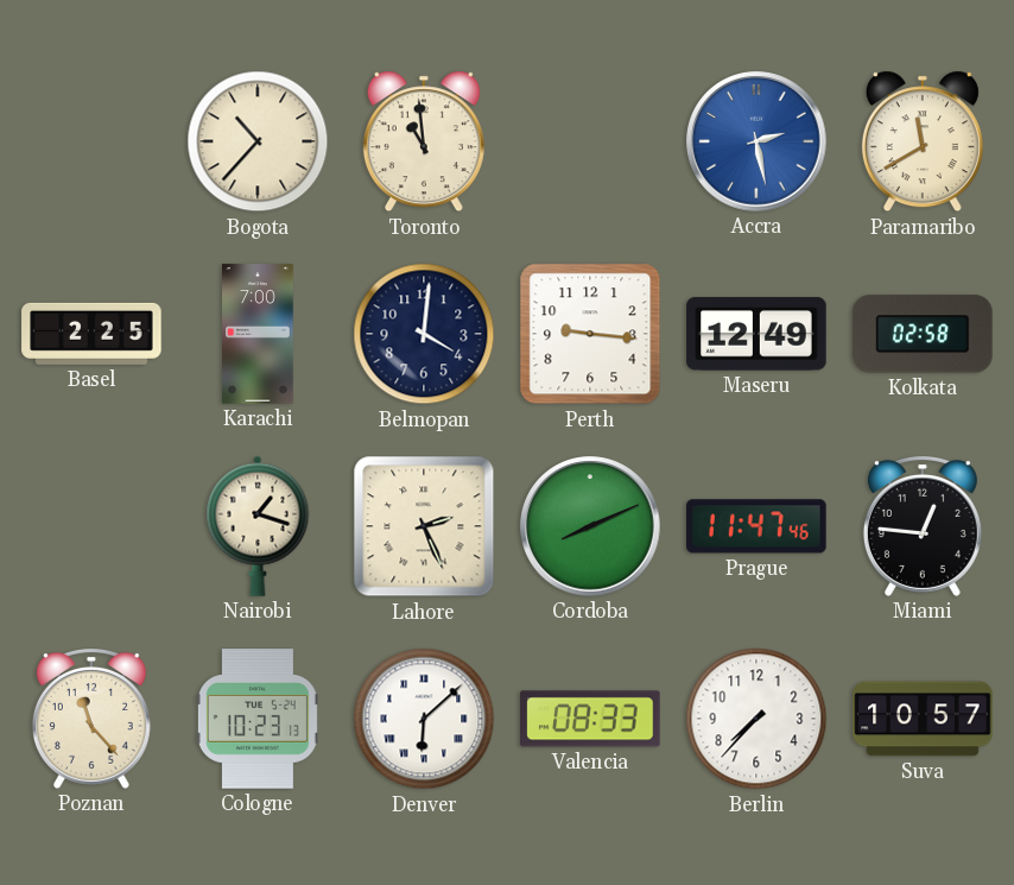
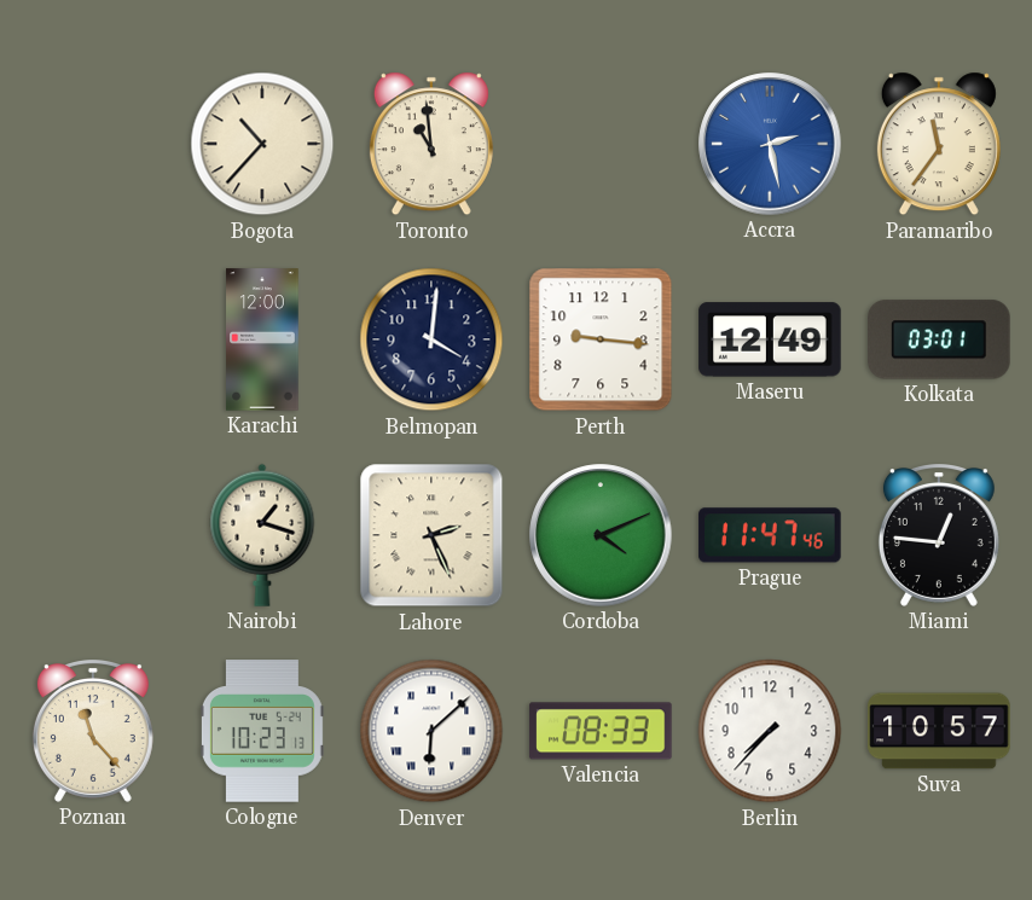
Paramaribo: 11:40 -> 11:36 (939, 144)
Basel: 2:25 -> none (91, 334)
Karachi: 7:00 -> 12:00 (262, 339)
Kolkata: 02:58 -> 03:01 (939, 339)
Cordoba: 8:11 -> 4:11 (601, 535)
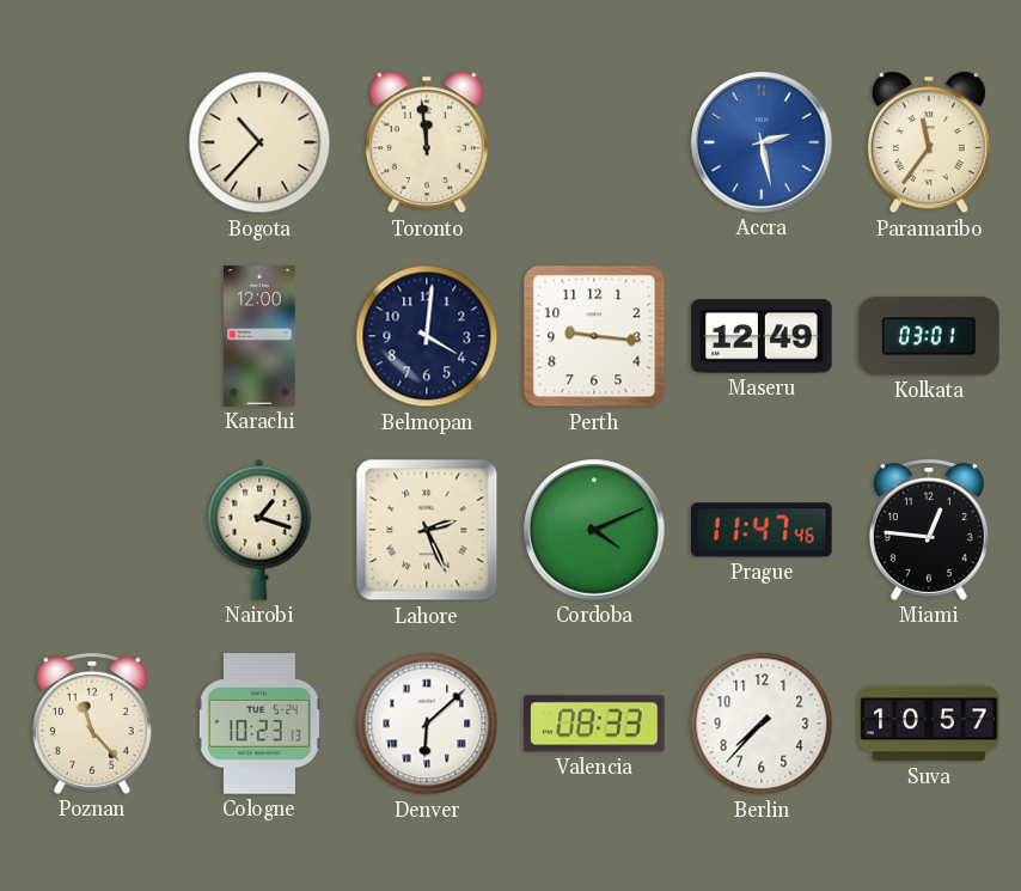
Toronto: 10:59 -> 11:59 (427, 142)
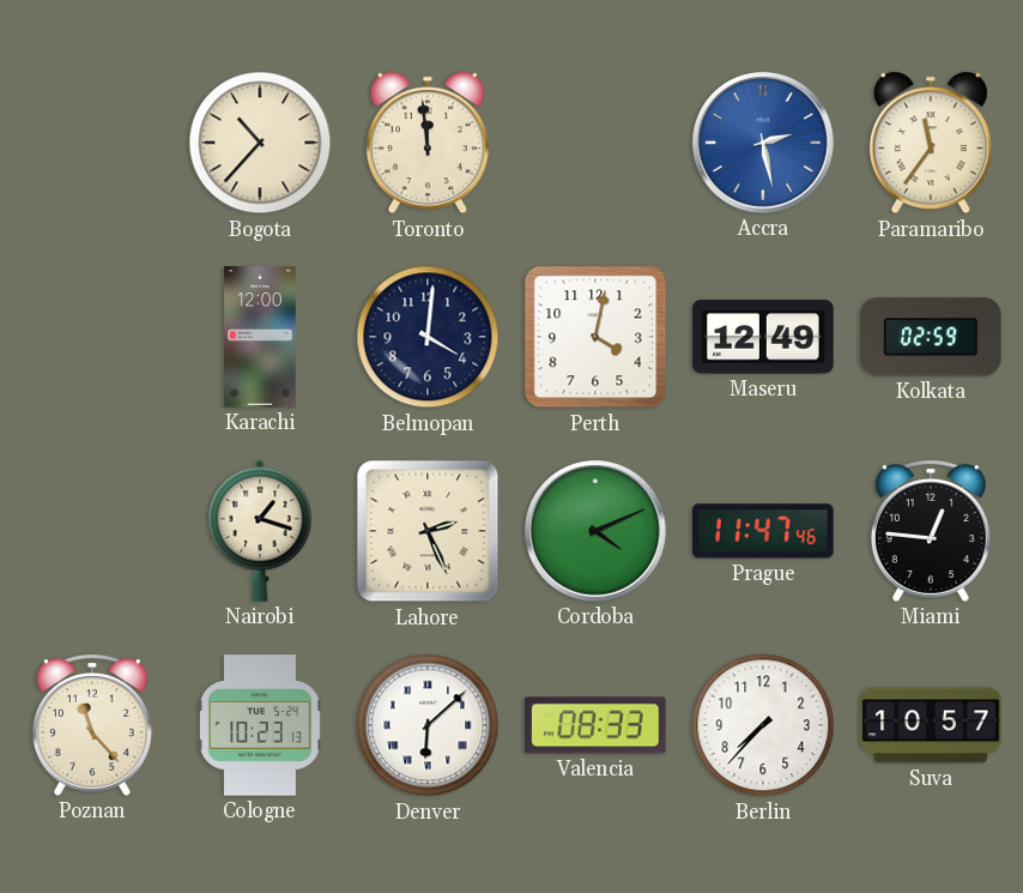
Perth: 9:16 -> 4:02 (595, 337)
Kolkata: 03:01 -> 02:59 (931, 337)
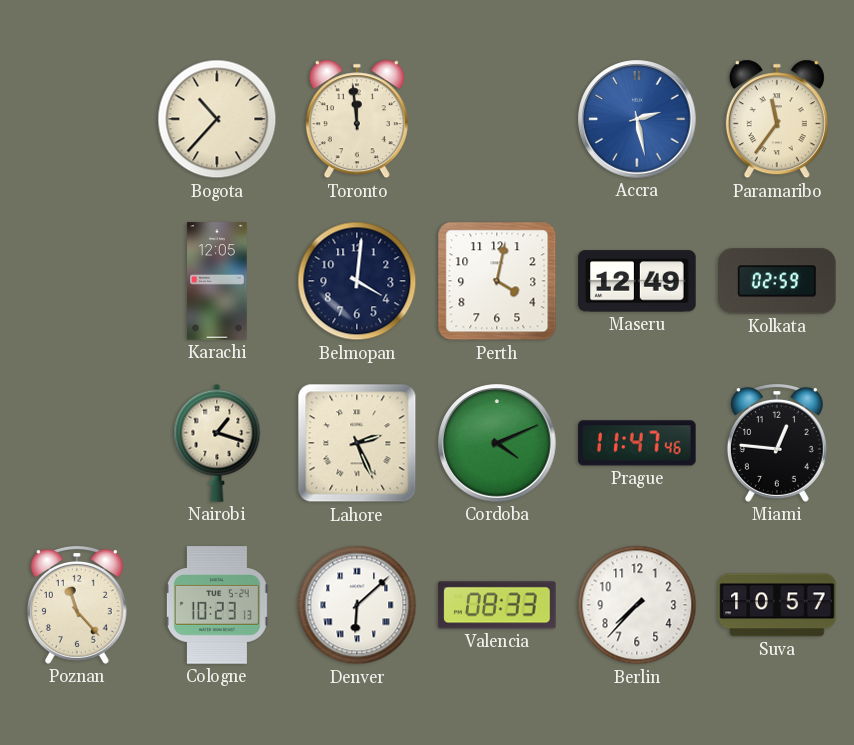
Karachi: 12:00 -> 12:05 (217, 281)
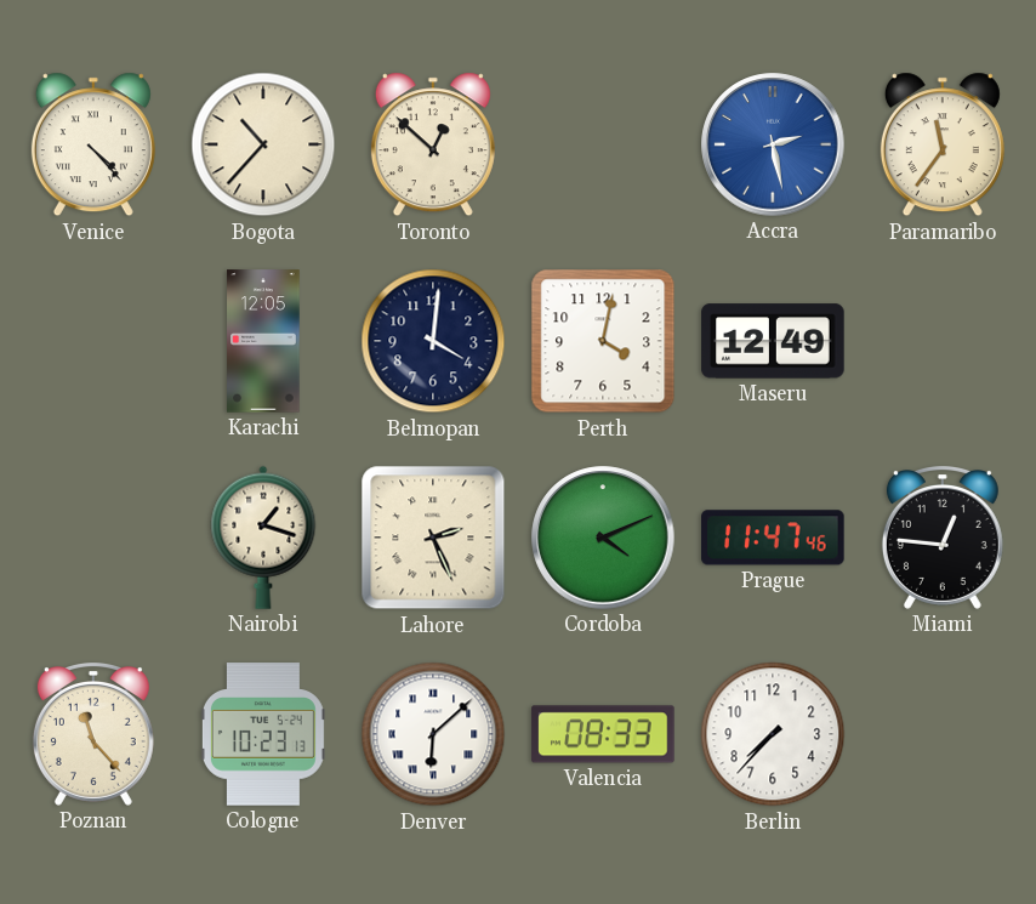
Venice: none -> 4:23 (93, 144)
Toronto: 11:59 -> 12:52 (433, 144)
Kolkata: 02:59 -> none (777, 281)
Suva: 10:57 -> none (777, 605)
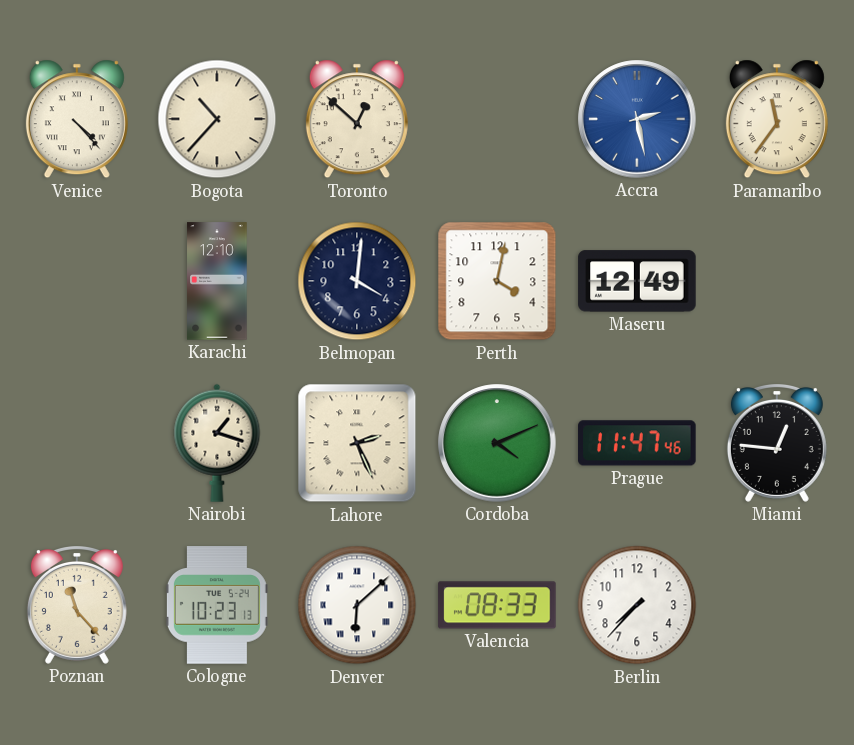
Karachi: 12:05 -> 12:10 (217, 281)
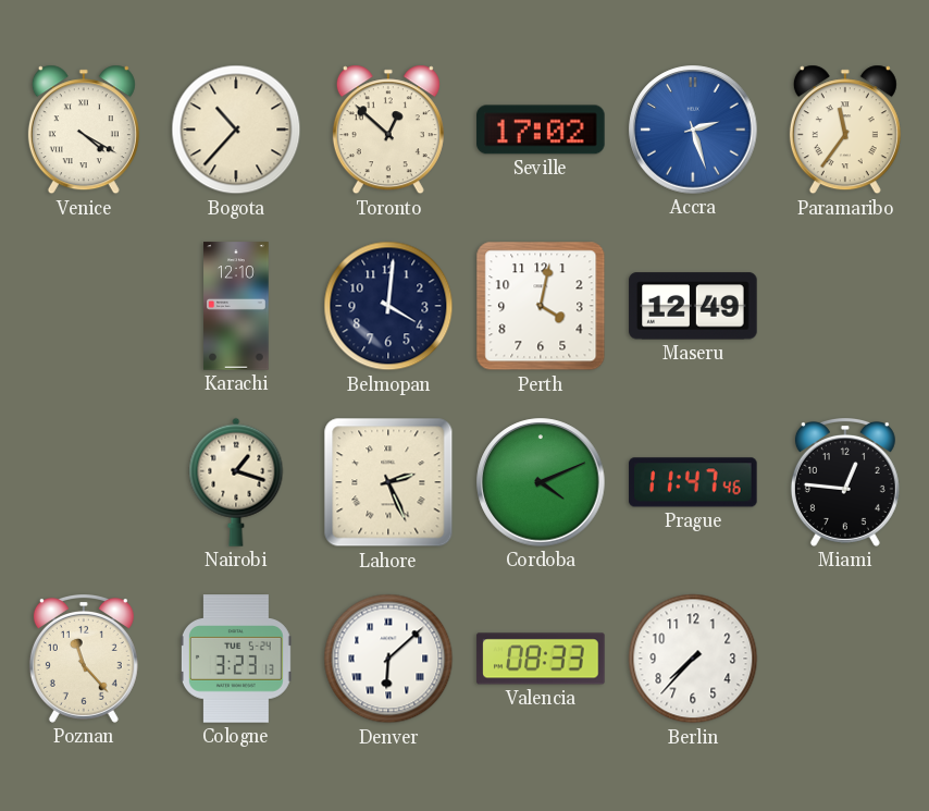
Venice: 4:23 -> 4:20 (84, 130)
Seville: none -> 17:02 (541, 130)
Accra: 2:28 -> 2:27 (693, 130)
Cologne: 10:23 -> 3:23 (236, 659)
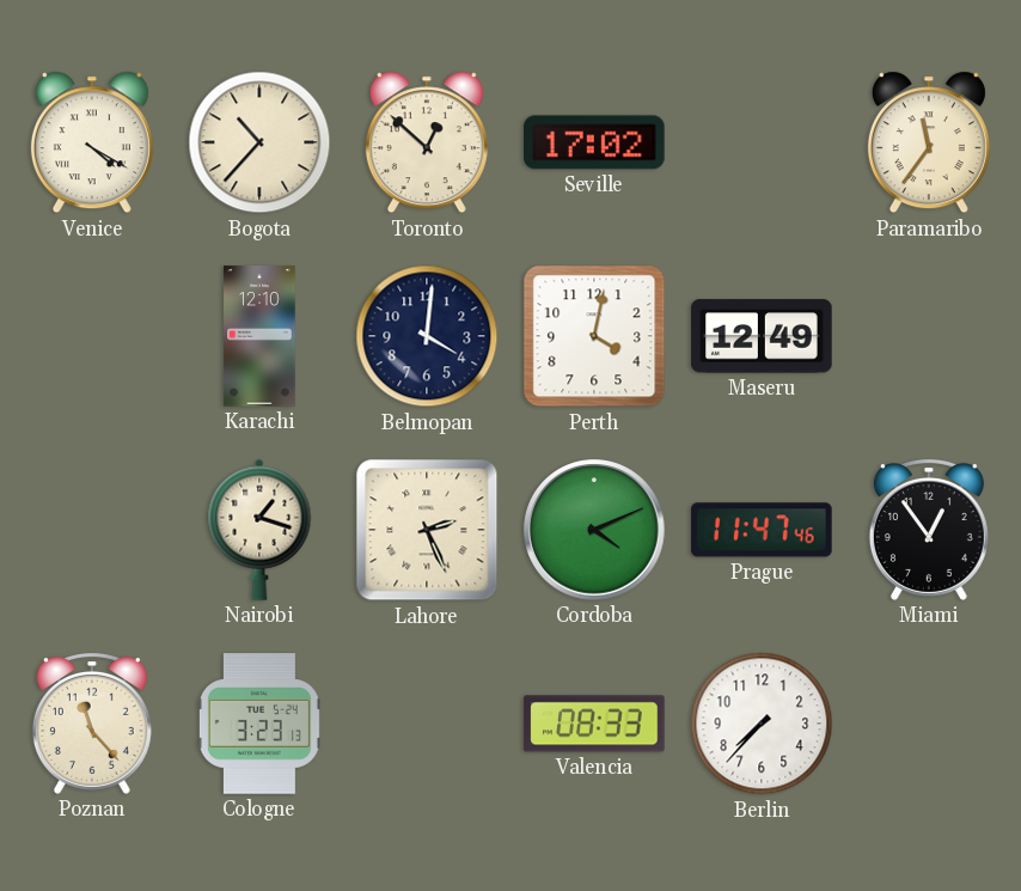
Accra: 2:27 -> none (693, 130)
Miami: 12:46 -> 12:54 (929, 531)
Denver: 6:08 -> none (388, 659)
